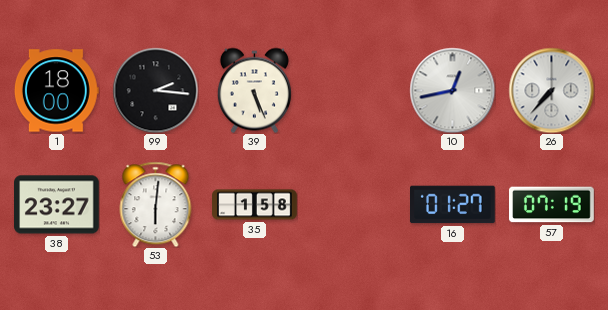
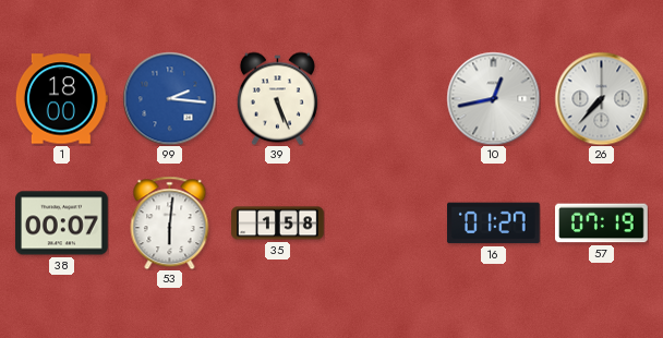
99 dial: black -> blue (169, 98)
38: 23:27 -> 00:07 (62, 224)
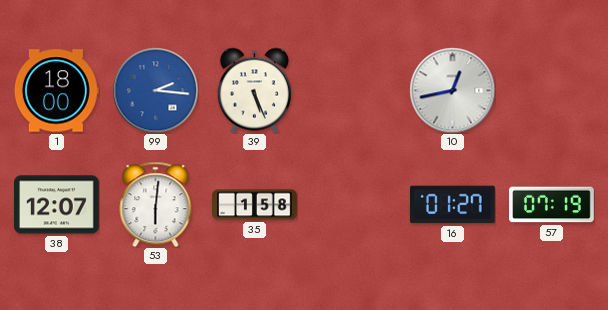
26: 7:37 -> none (601, 98)
38: 00:07 -> 12:07 (57, 205)
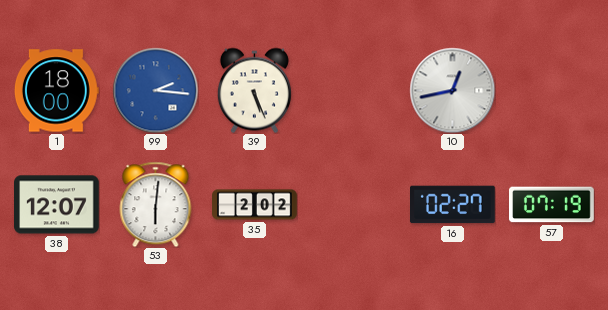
35: 1:58 -> 2:02 (255, 205)
16: 01:27 -> 02:27 (453, 205)
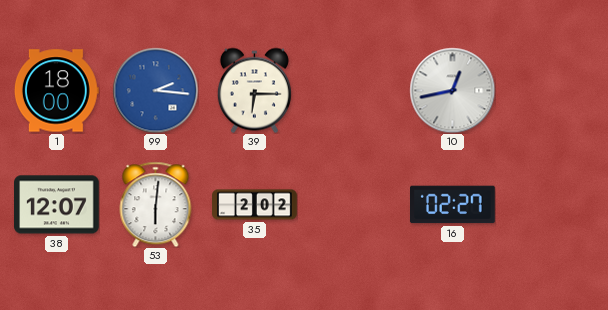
39: 5:26 -> 6:15 (254, 90)
57: 07:19 -> none (552, 205)
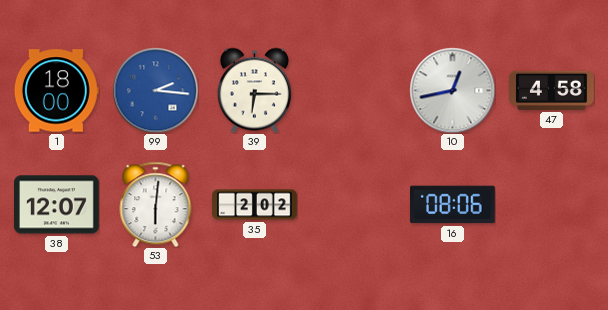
47: none -> 4:58 (552, 90)
16: 02:27 -> 08:06 (453, 205)
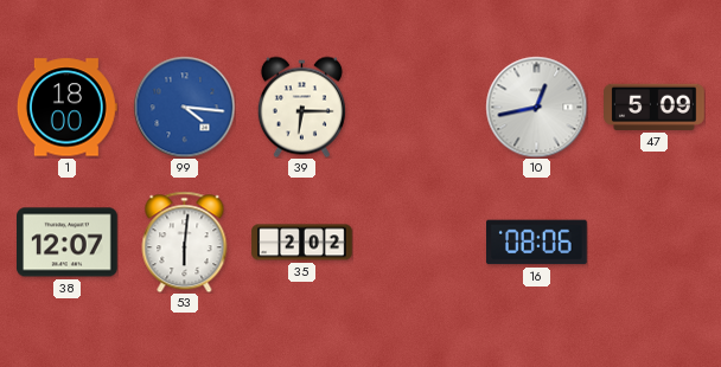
99: 2:16 -> 4:16 (184, 107)
47: 4:58 -> 5:09 (655, 107)
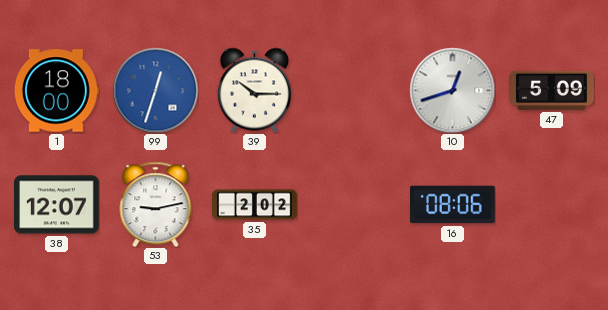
99: 4:16 -> 12:33 (155, 90)
39: 6:15 -> 10:15 (254, 90)
10: 12:43 -> 12:42 (452, 90)
53: 6:01 -> 9:13 (156, 204)
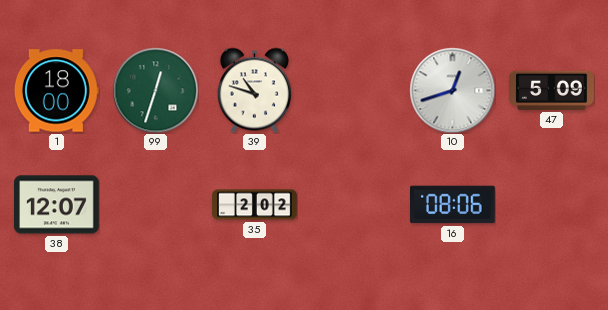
99 dial: blue -> green (155, 90)
39: 10:15 -> 10:48 (254, 90)
53: 9:13 -> none (156, 204)
